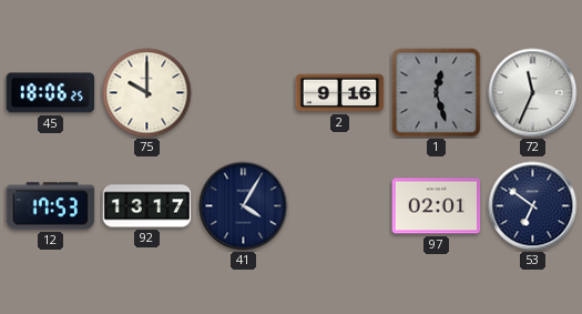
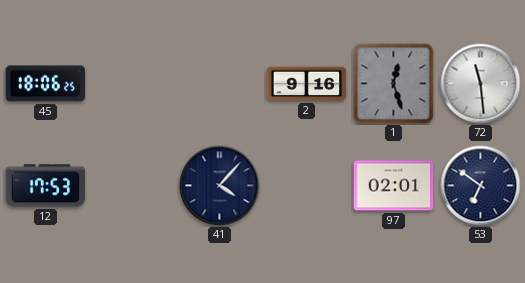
75: 10:00 -> none (147, 93)
72: 11:34 -> 11:29 (481, 84)
92: 13:17 -> none (147, 206)
41: 4:05 -> 4:07 (220, 186)
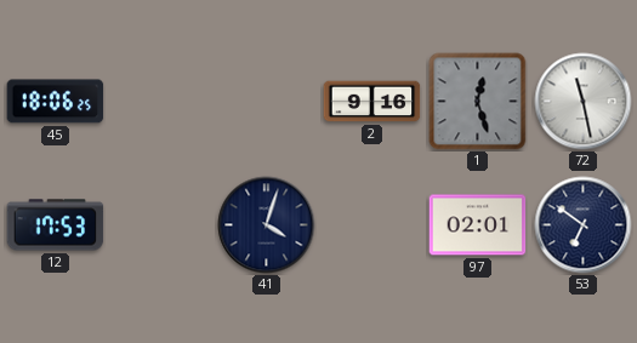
72: 11:29 -> 11:28 (584, 102)
41: 4:07 -> 4:03 (267, 225)
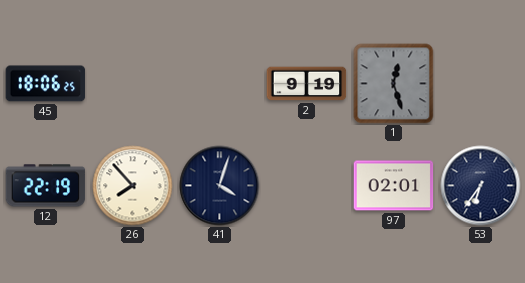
2: 9:16 -> 9:19 (307, 84)
72: 11:28 -> none (584, 102)
12: 17:53 -> 22:19 (46, 186)
26: none -> 7:53 (133, 186)
53: 6:51 -> 6:36 (481, 186)
